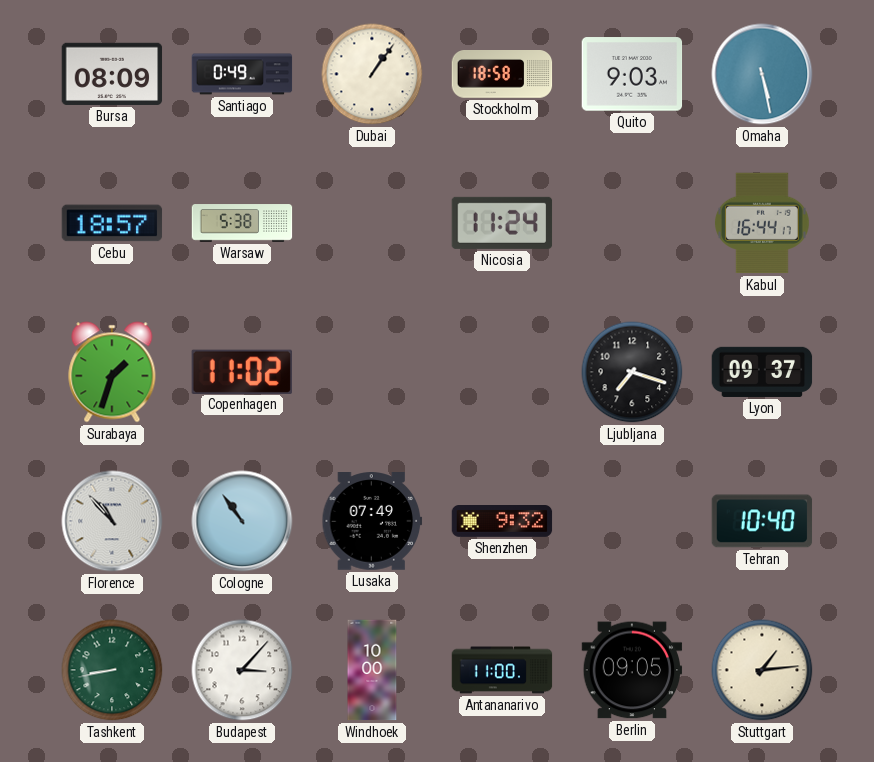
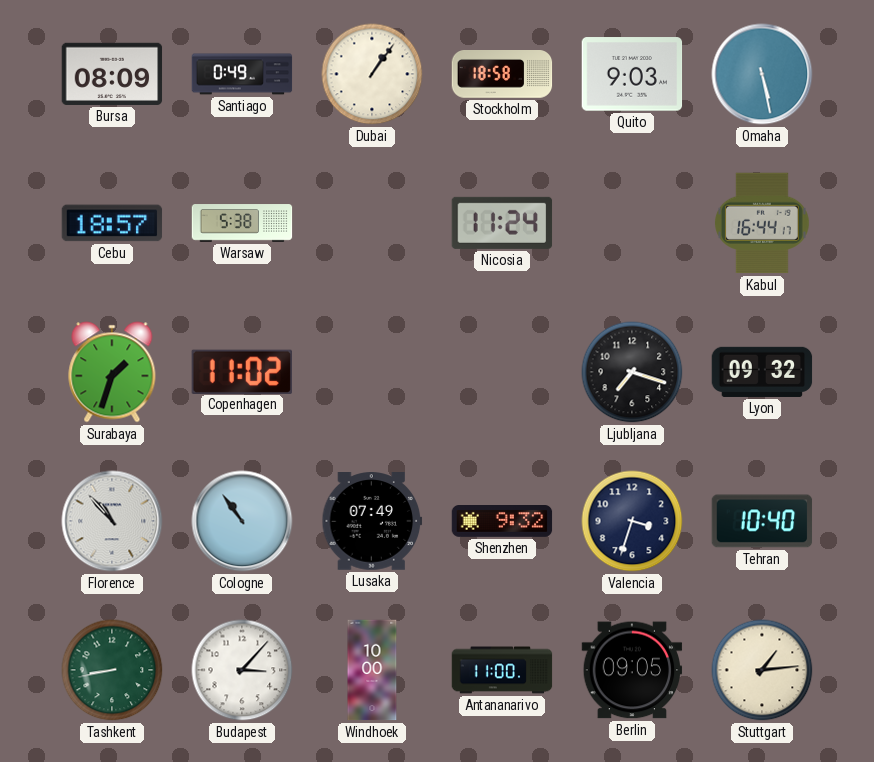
Lyon: 09:37 -> 09:32 (762, 372)
Valencia: none -> 3:33 (632, 521)
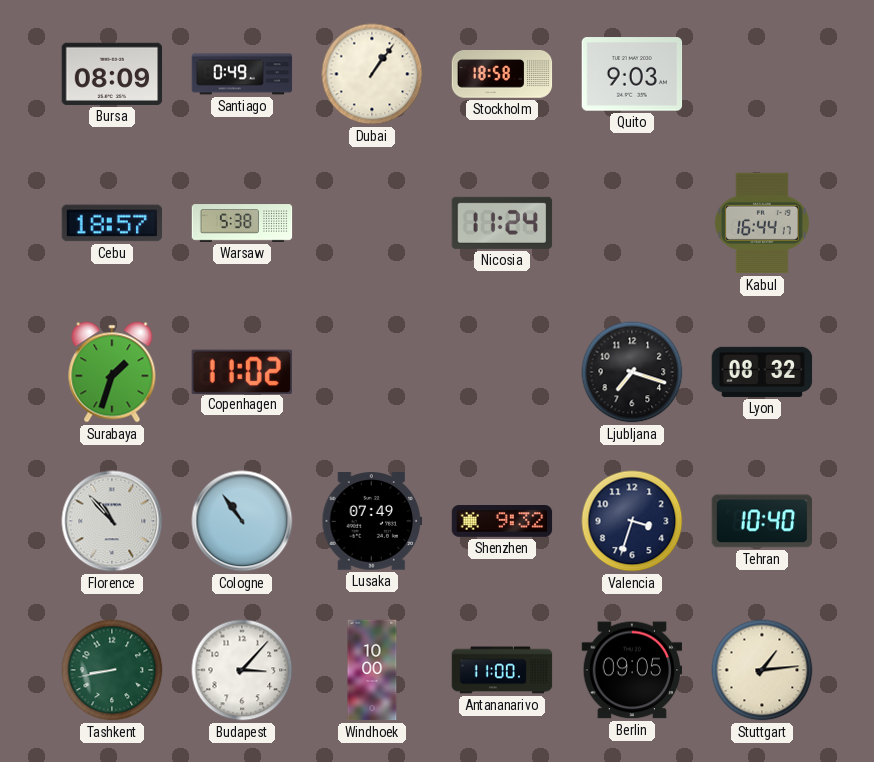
Omaha: 5:28 -> none (762, 74)
Lyon: 09:32 -> 08:32 (762, 372)
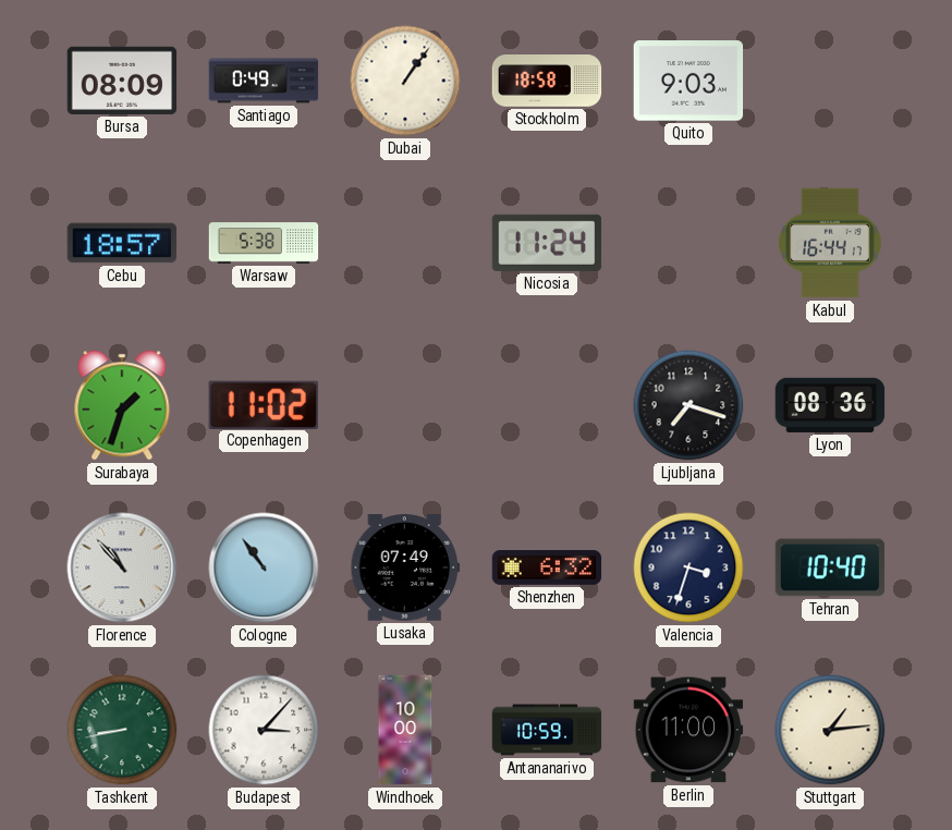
Lyon: 08:32 -> 08:36 (830, 405)
Shenzhen: 9:32 -> 6:32 (547, 569)
Antananarivo: 11:00 -> 10:59 (547, 730)
Berlin: 09:05 -> 11:00 (688, 730)
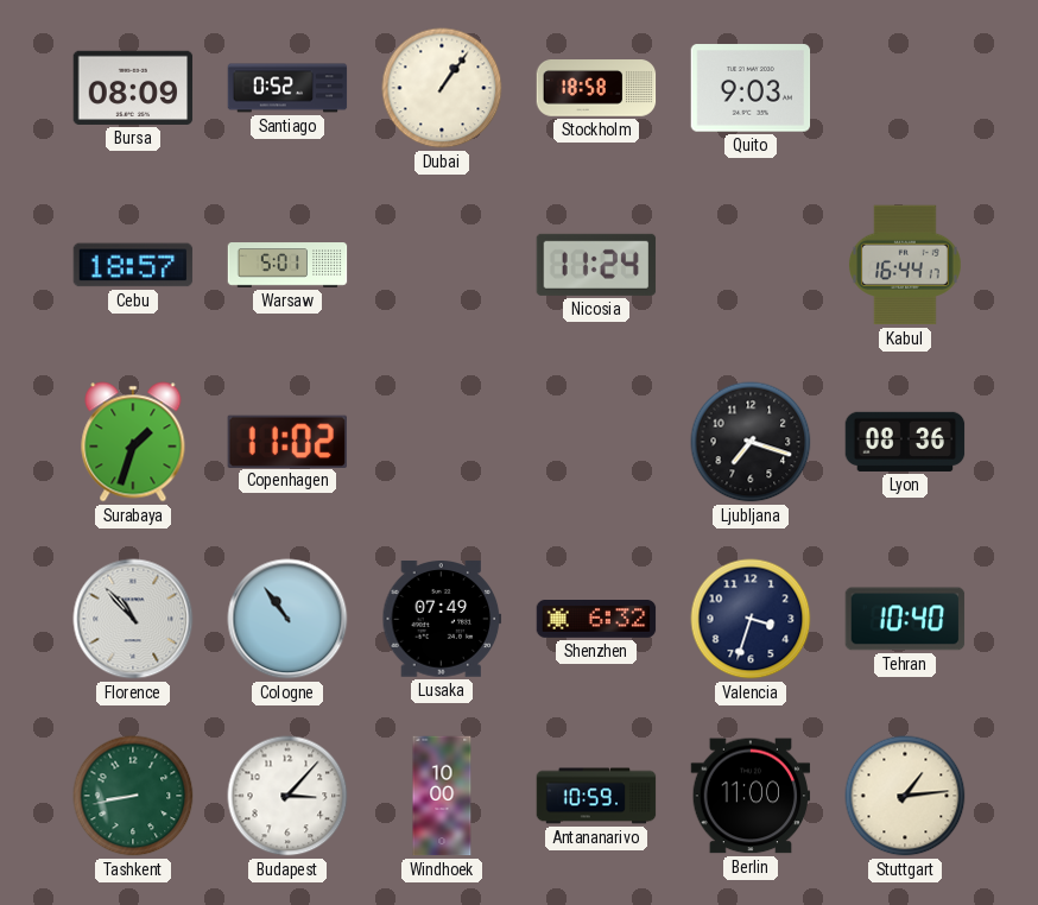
Santiago: 0:49 -> 0:52 (287, 88)
Warsaw: 5:38 -> 5:01 (287, 265)
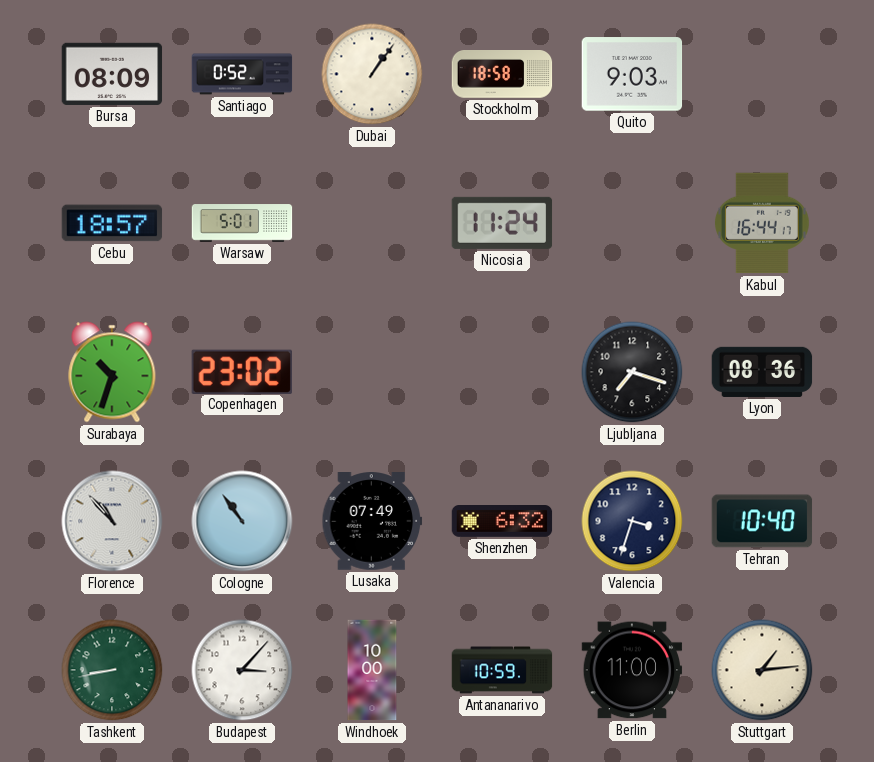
Surabaya: 1:33 -> 10:33 (112, 372)
Copenhagen: 11:02 -> 23:02 (242, 371)
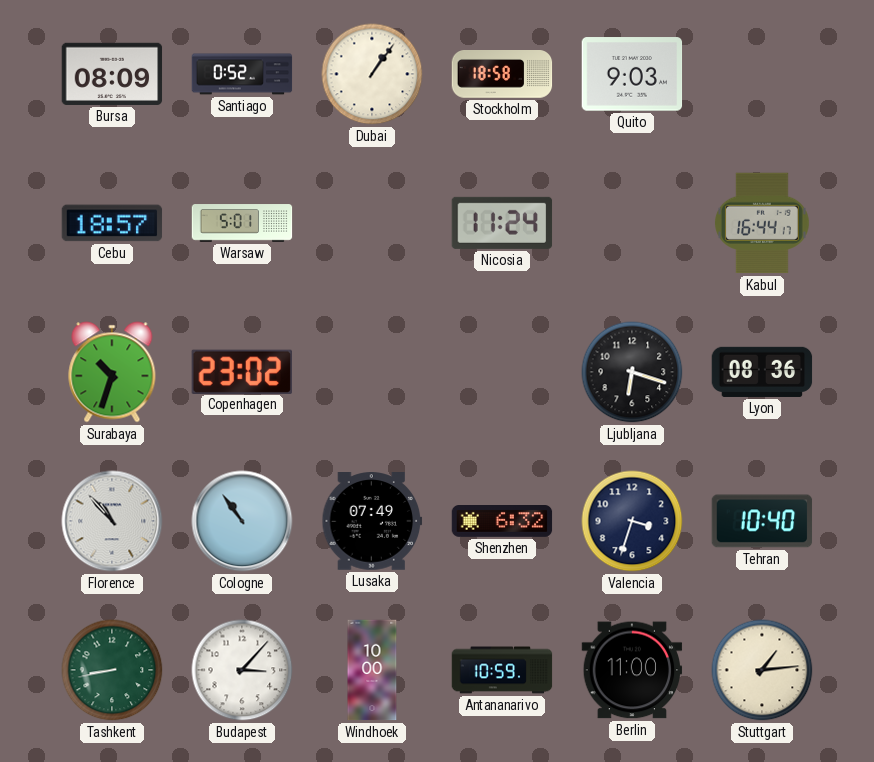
Ljubljana: 7:18 -> 6:18 (632, 372)
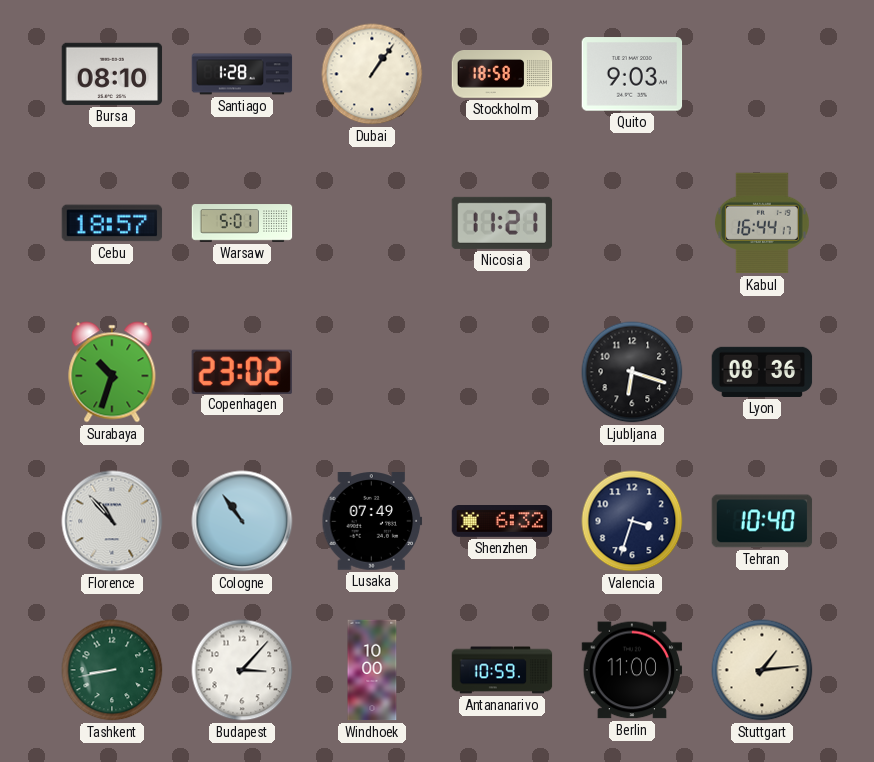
Bursa: 08:09 -> 08:10 (112, 74)
Santiago: 0:52 -> 1:28 (242, 74)
Nicosia: 11:24 -> 11:21 (502, 223)
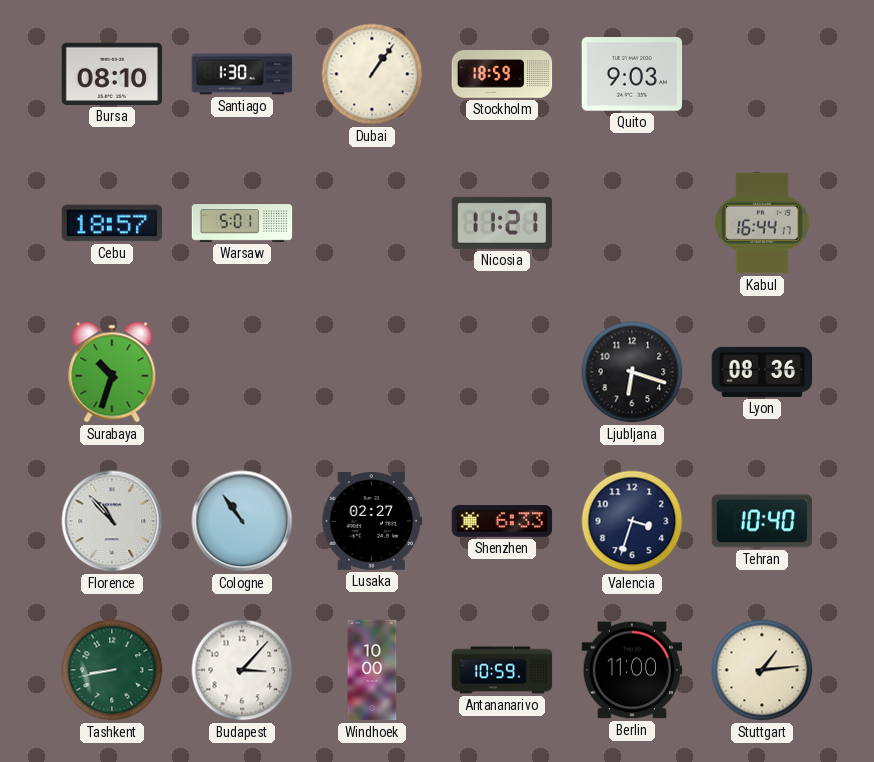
Santiago: 1:28 -> 1:30 (242, 74)
Stockholm: 18:58 -> 18:59 (502, 75)
Copenhagen: 23:02 -> none (242, 371)
Lusaka: 07:49 -> 02:27 (372, 522)
Shenzhen: 6:32 -> 6:33 (502, 522)
